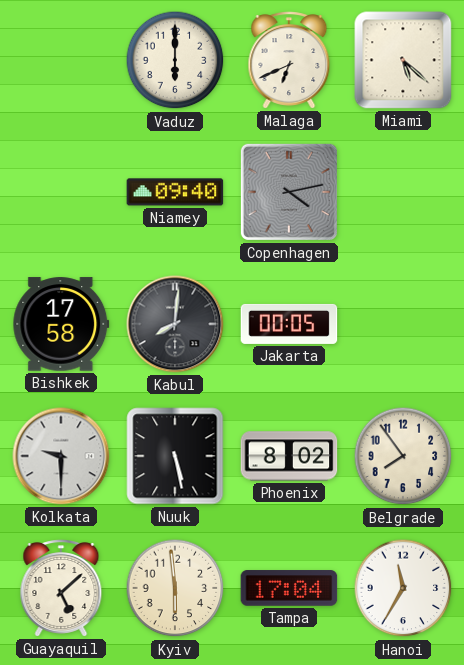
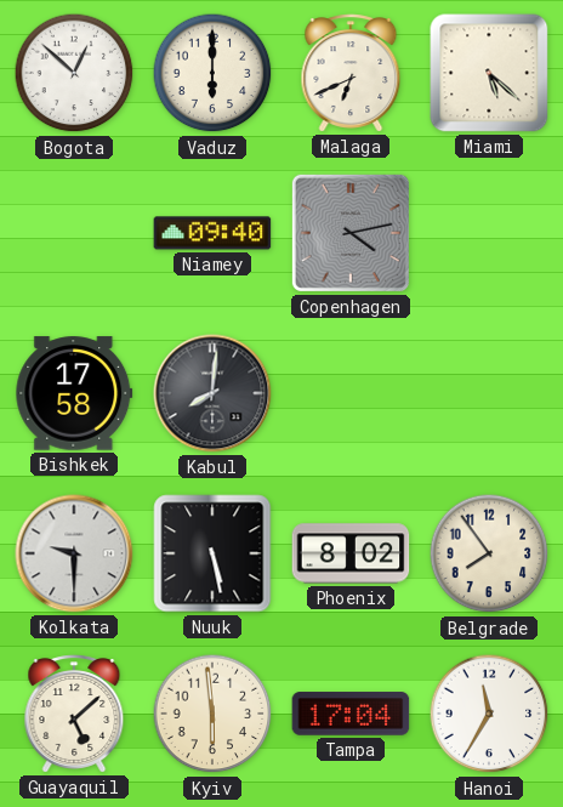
Bogota: none -> 12:52 (74, 73)
Jakarta: 00:05 -> none (289, 324)
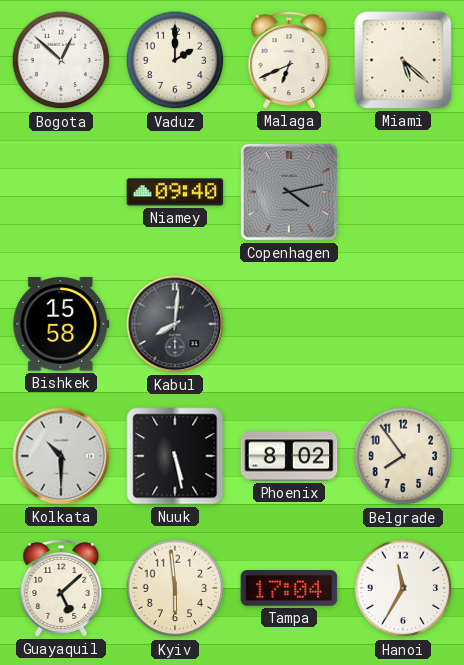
Vaduz: 6:00 -> 2:00 (175, 60)
Bishkek: 17:58 -> 15:58 (61, 324)
Kolkata: 9:30 -> 10:30 (61, 456)
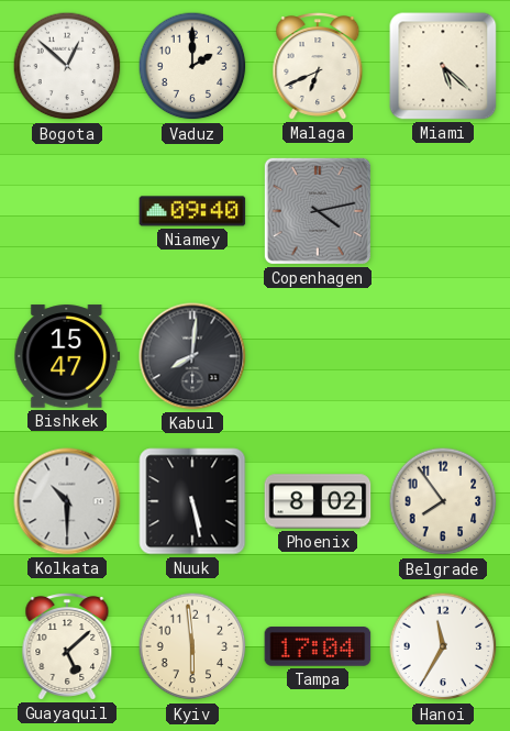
Bishkek: 15:58 -> 15:47 (67, 356)
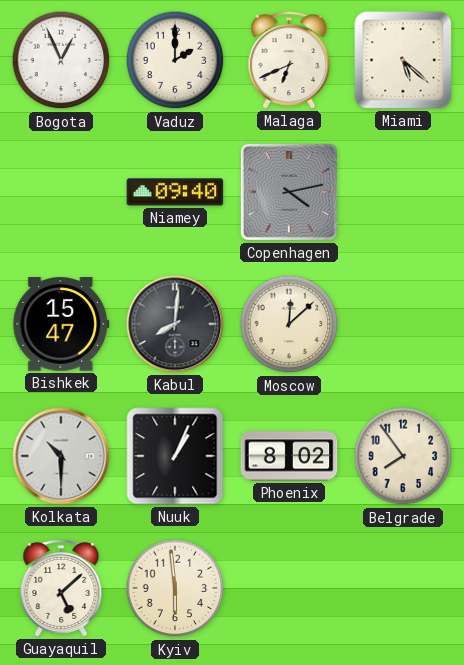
Bogota: 12:52 -> 12:56 (61, 60)
Moscow: none -> 12:08 (289, 324)
Nuuk: 5:28 -> 1:04 (175, 456)
Tampa: 17:04 -> none (318, 646)
Hanoi: 11:35 -> none (443, 646)
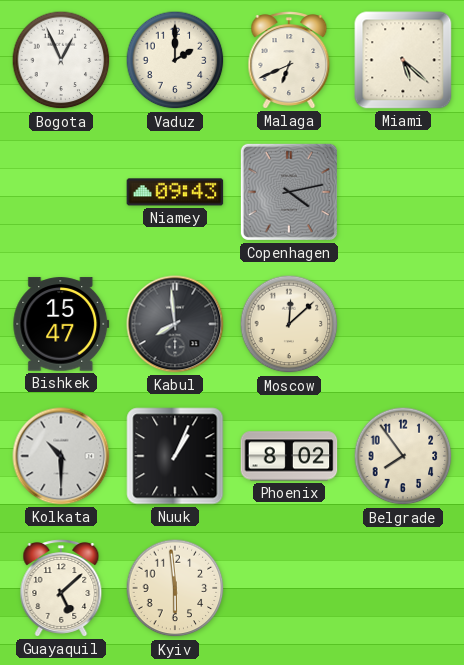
Niamey: 09:40 -> 09:43 (175, 192)
Kabul: 8:01 -> 7:59 (175, 324)
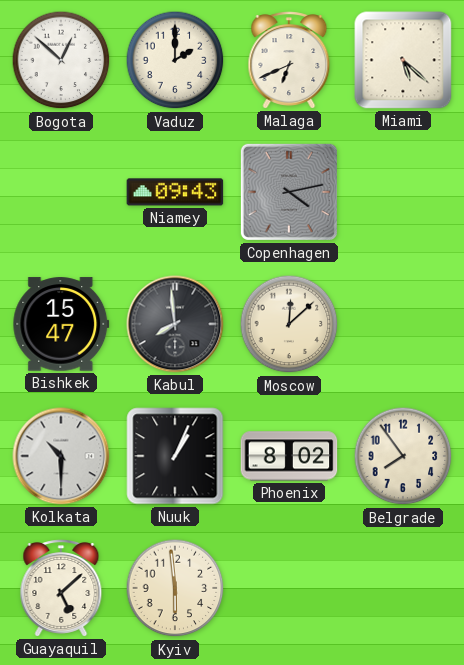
Bogota: 12:56 -> 12:52 (61, 60)
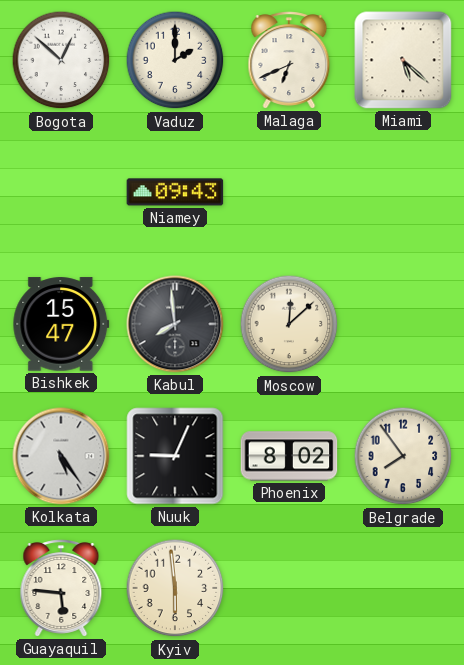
Copenhagen: 4:13 -> none (289, 192)
Kolkata: 10:30 -> 5:24 (61, 456)
Nuuk: 1:04 -> 9:04 (175, 456)
Guayaquil: 5:08 -> 5:46 (61, 588)
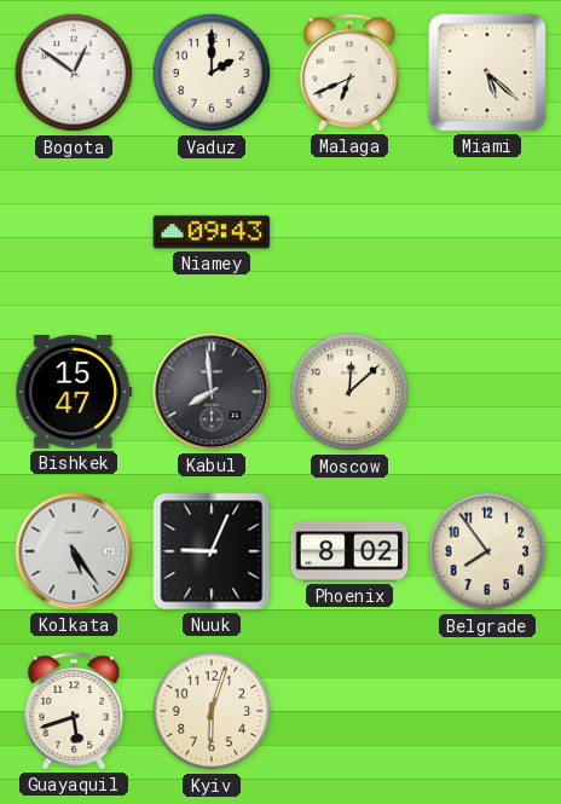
Bogota: 12:52 -> 12:51 (74, 73)
Guayaquil: 5:46 -> 5:42 (74, 711)
Kyiv: 5:59 -> 6:03 (212, 711)
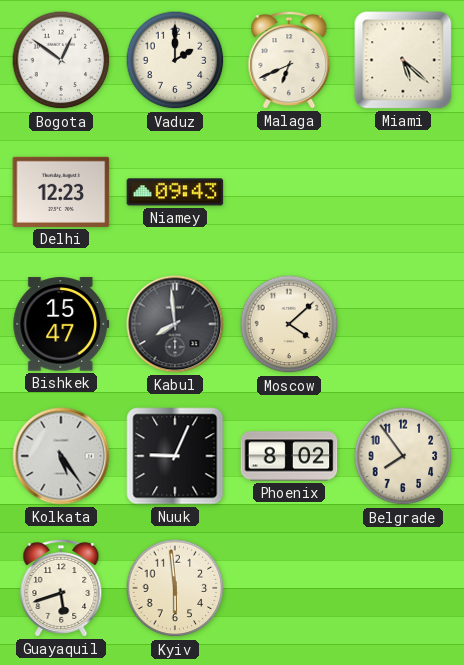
Delhi: none -> 12:23 (61, 192)
Moscow: 12:08 -> 4:08 (289, 324)
Kyiv: 6:03 -> 5:59 (175, 588)
